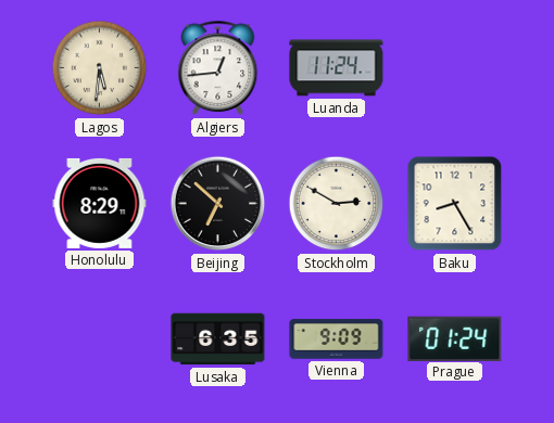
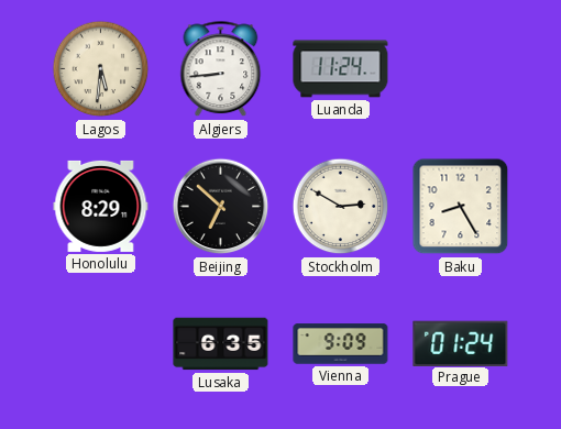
Algiers: 12:44 -> 8:44 (221, 69)
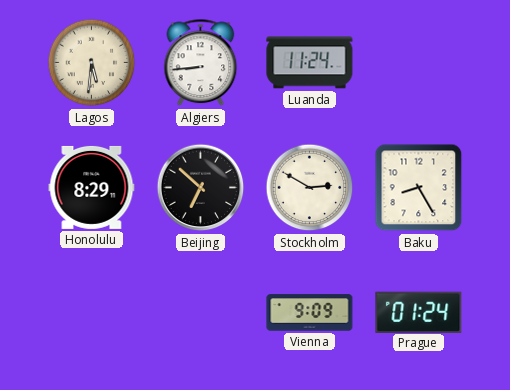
Lusaka: 6:35 -> none (221, 344)
